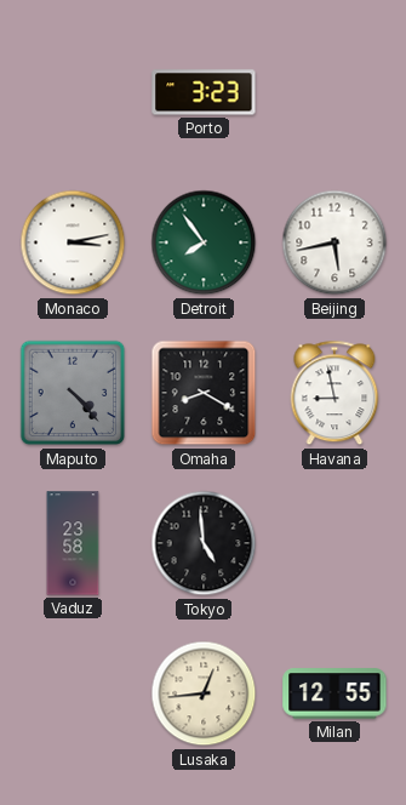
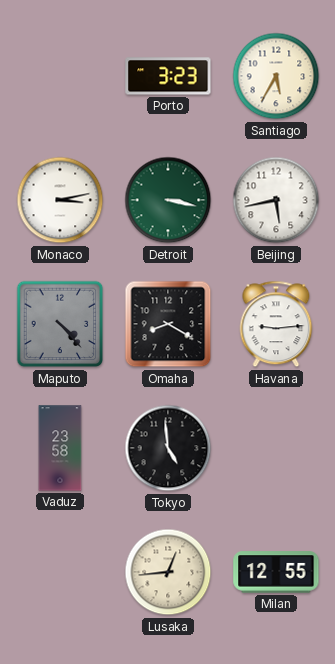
Santiago: none -> 5:35 (276, 76)
Detroit: 7:54 -> 3:17 (168, 200)
Havana: 8:58 -> 9:14 (276, 324)
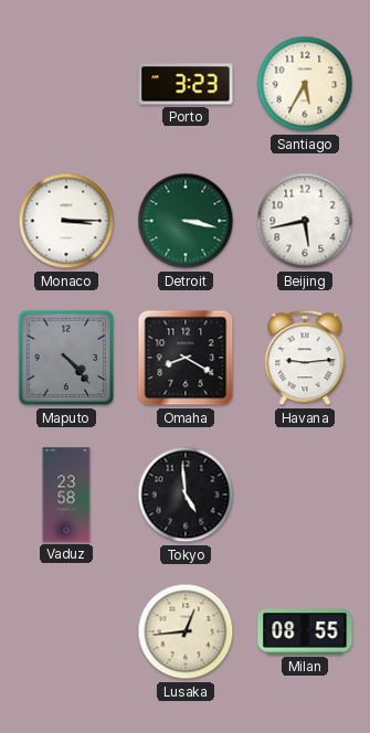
Monaco: 3:13 -> 3:15 (66, 221)
Milan: 12:55 -> 08:55 (305, 631)
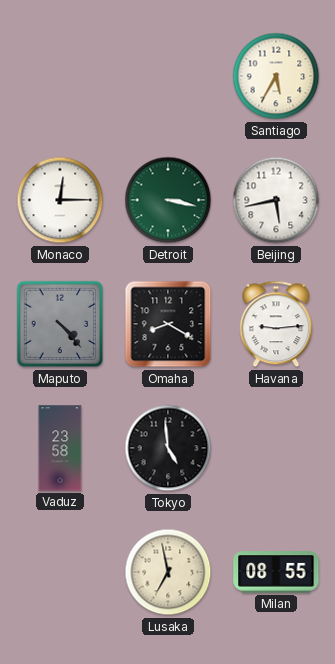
Porto: 3:23 -> none (186, 84)
Monaco: 3:15 -> 12:15 (60, 200)
Lusaka: 12:44 -> 6:58 (168, 572)
